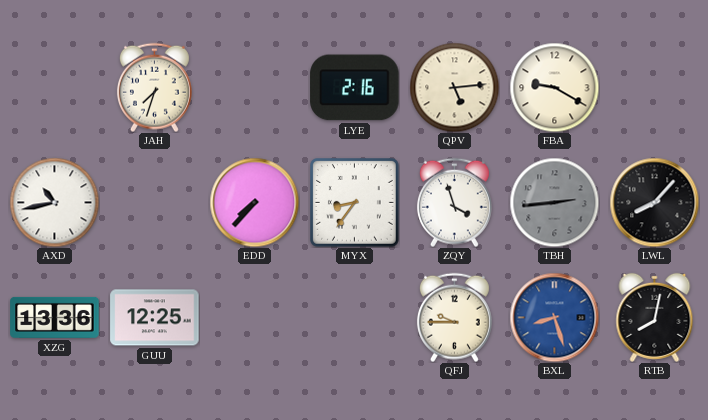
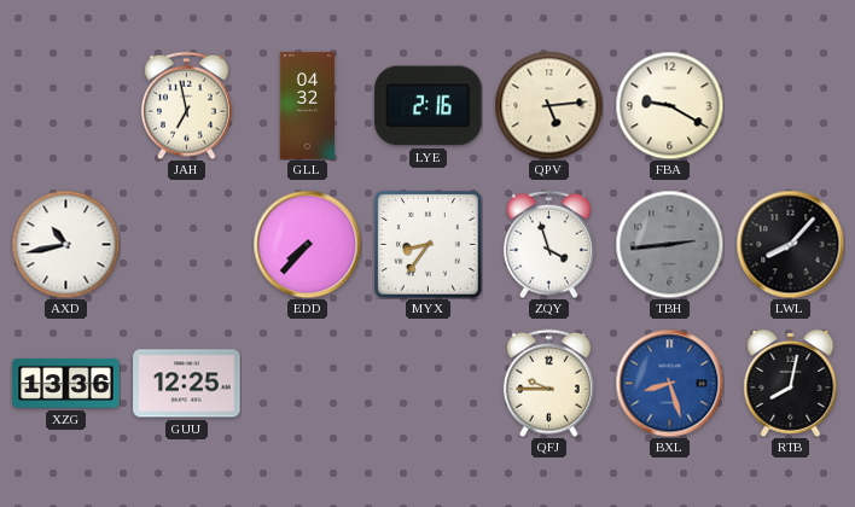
JAH: 7:33 -> 6:58 (186, 105)
GLL: none -> 04:32 (308, 106)
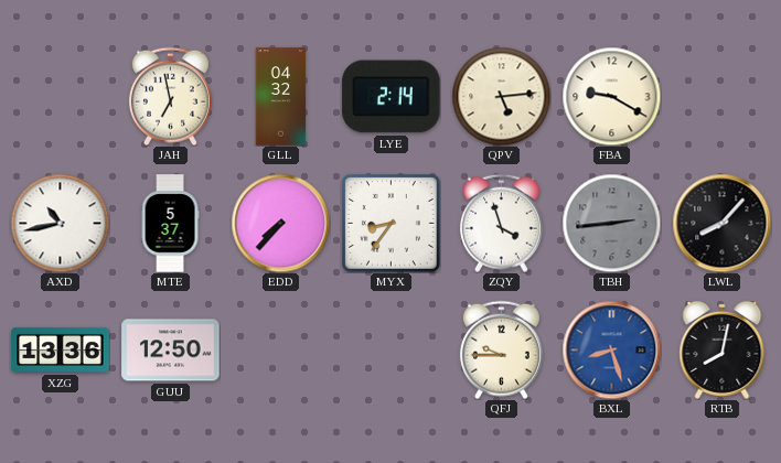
LYE: 2:16 -> 2:14 (392, 97)
MTE: none -> 5:37 (170, 224)
GUU: 12:25 -> 12:50 (171, 351)
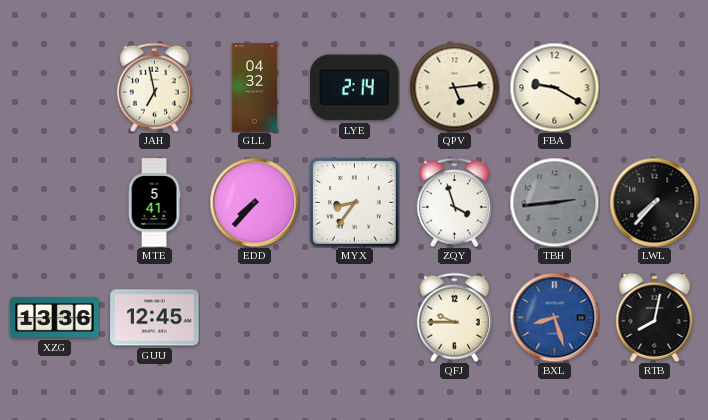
AXD: 10:43 -> none (60, 223)
MTE: 5:37 -> 5:41 (154, 203)
LWL: 8:07 -> 7:37 (654, 202)
GUU: 12:50 -> 12:45 (155, 318)
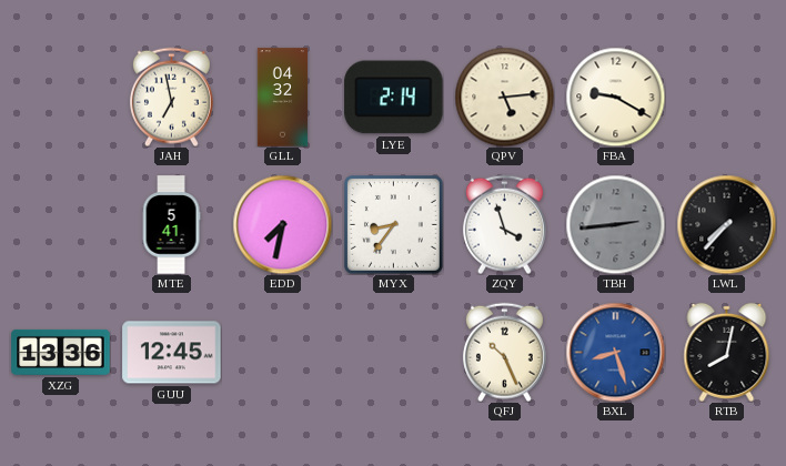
EDD: 7:37 -> 7:32 (282, 224)
QFJ: 9:45 -> 10:26 (504, 352)
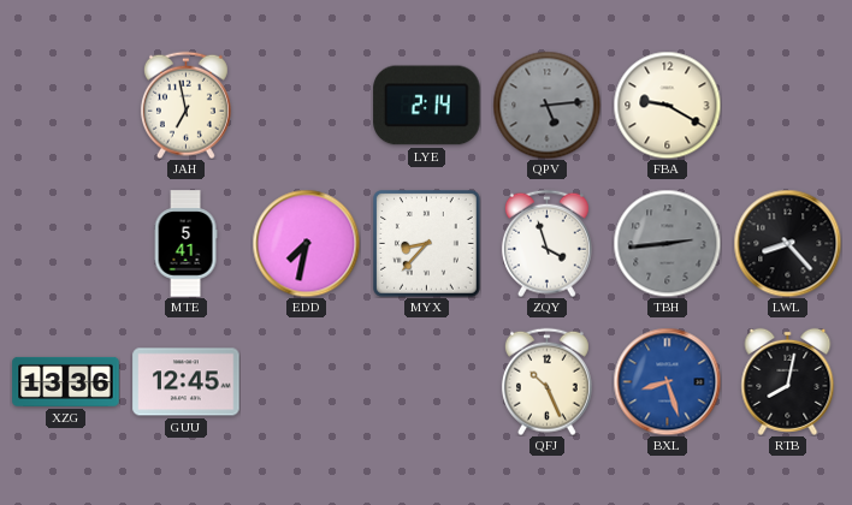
GLL: 04:32 -> none (283, 98)
QPV dial: cream -> grey (546, 105)
MYX: 8:36 -> 8:37 (427, 244)
LWL: 7:37 -> 8:23 (787, 243)
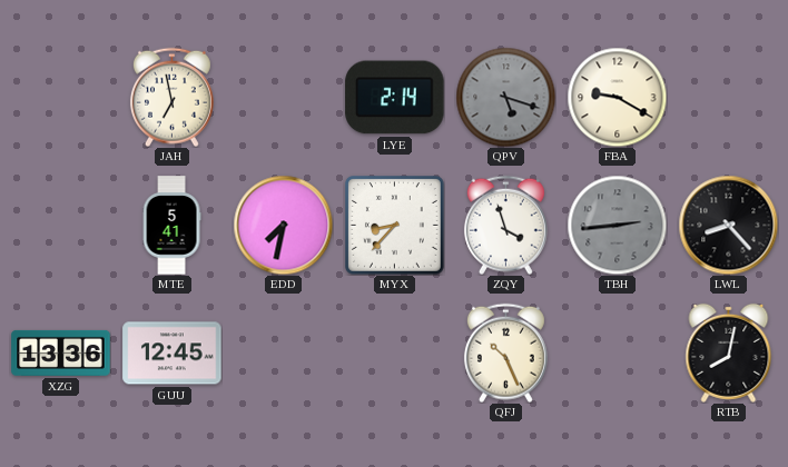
QPV: 5:14 -> 5:18 (505, 97)
BXL: 8:27 -> none (667, 381)
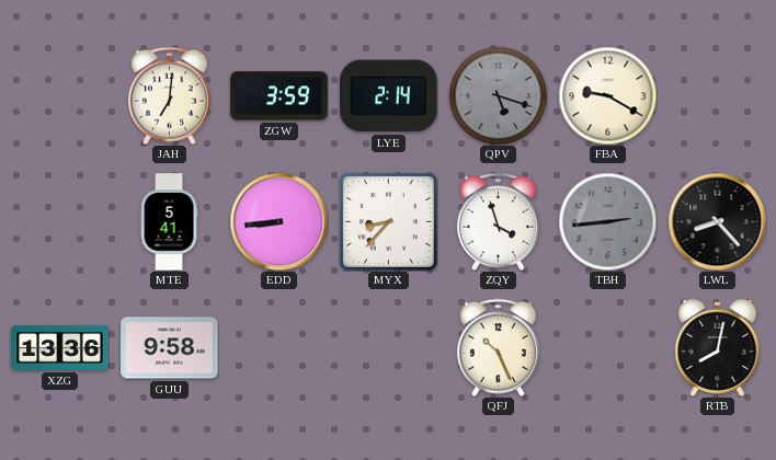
JAH: 6:58 -> 7:01 (169, 95)
ZGW: none -> 3:59 (279, 96)
EDD: 7:32 -> 8:44 (278, 221)
GUU: 12:45 -> 9:58 (170, 348)
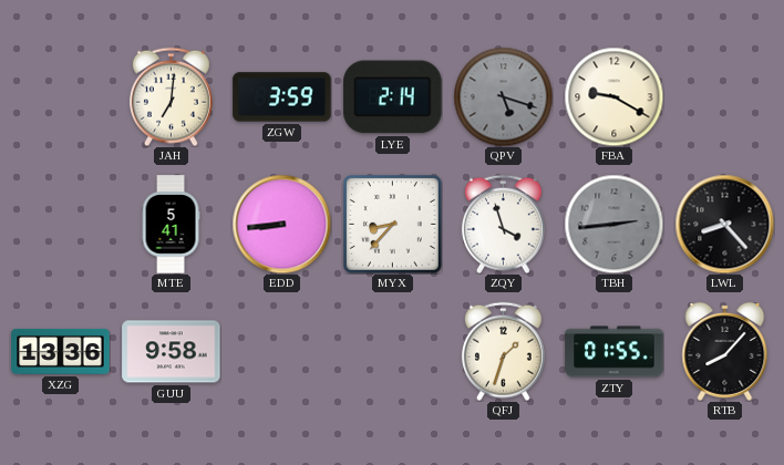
QFJ: 10:26 -> 1:33 (503, 351)
ZTY: none -> 01:55 (615, 352)
RTB: 8:02 -> 8:07 (725, 351)
